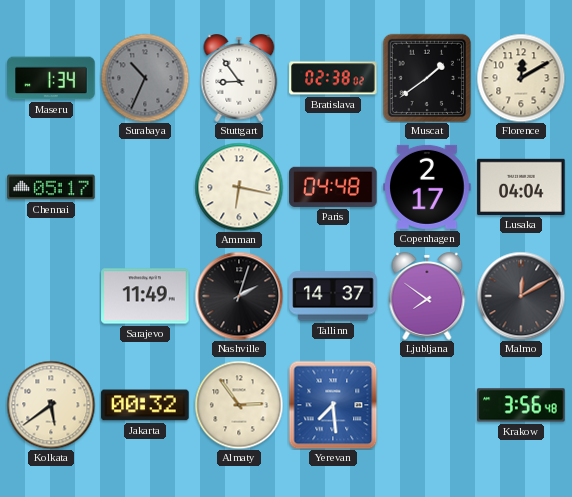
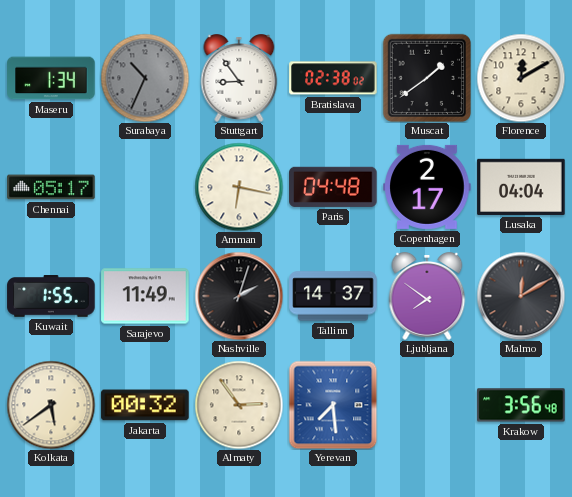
Kuwait: none -> 1:55 (51, 297)
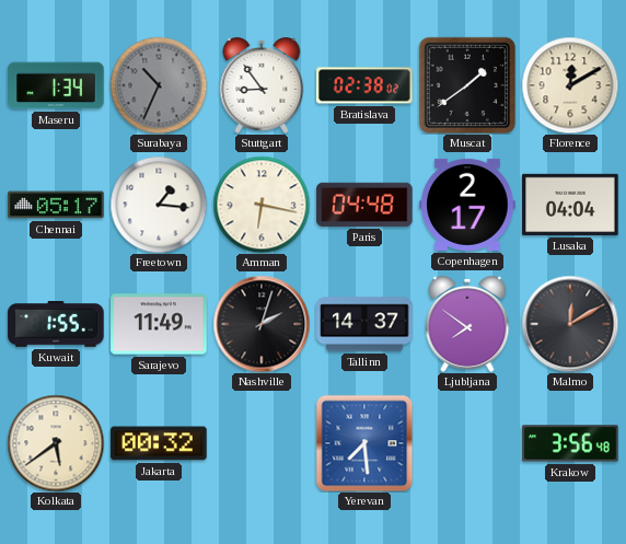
Freetown: none -> 1:16 (159, 205)
Almaty: 2:54 -> none (239, 405)
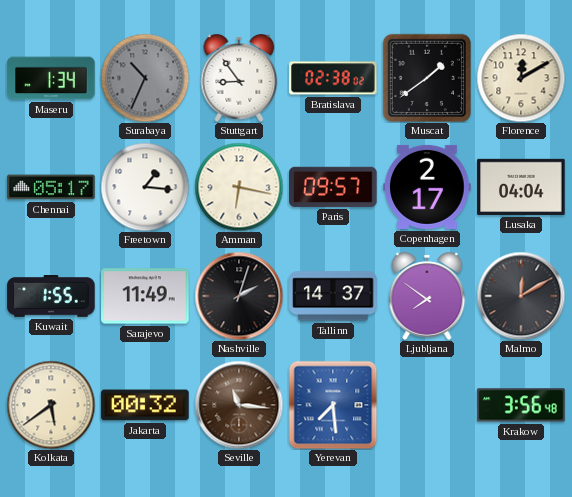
Paris: 04:48 -> 09:57 (333, 187)
Seville: none -> 11:16 (239, 405)
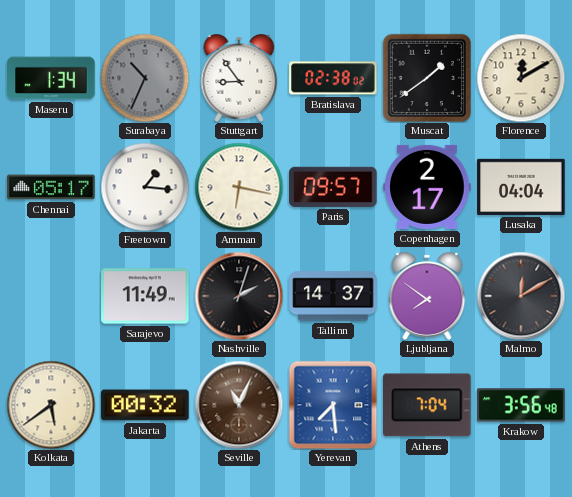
Kuwait: 1:55 -> none (51, 297)
Seville: 11:16 -> 11:04 (239, 405)
Athens: none -> 7:04 (428, 405)
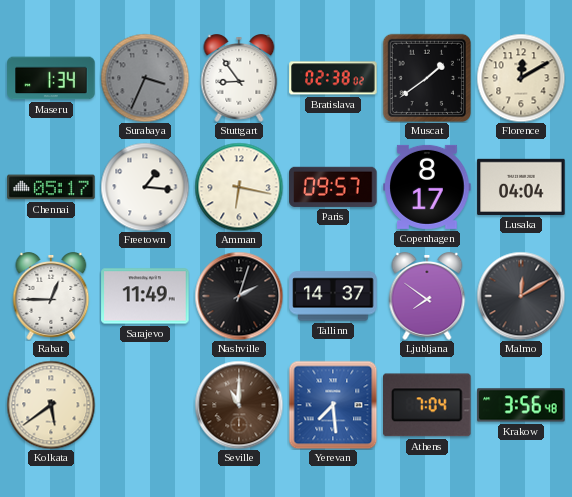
Surabaya: 10:34 -> 3:34 (145, 78)
Copenhagen: 2:17 -> 8:17 (427, 187)
Rabat: none -> 12:45 (51, 297)
Jakarta: 00:32 -> none (145, 405)
Seville: 11:04 -> 11:00 (239, 405)
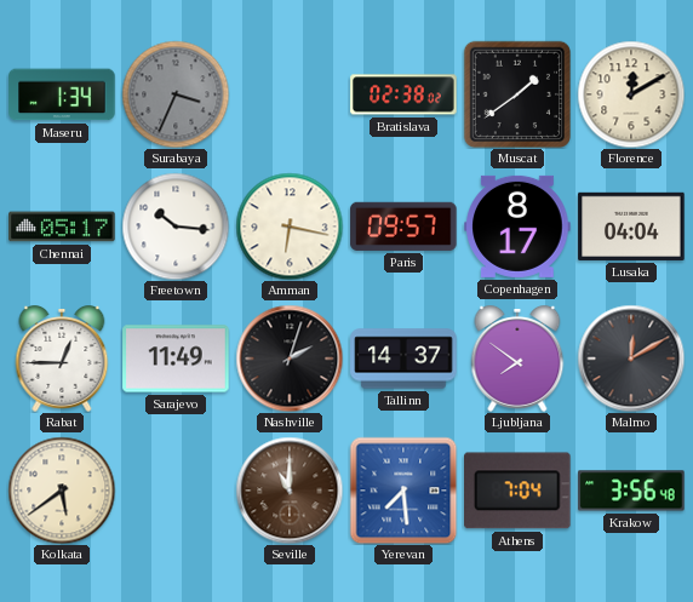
Stuttgart: 8:54 -> none (239, 79)
Freetown: 1:16 -> 10:16 (176, 227)
